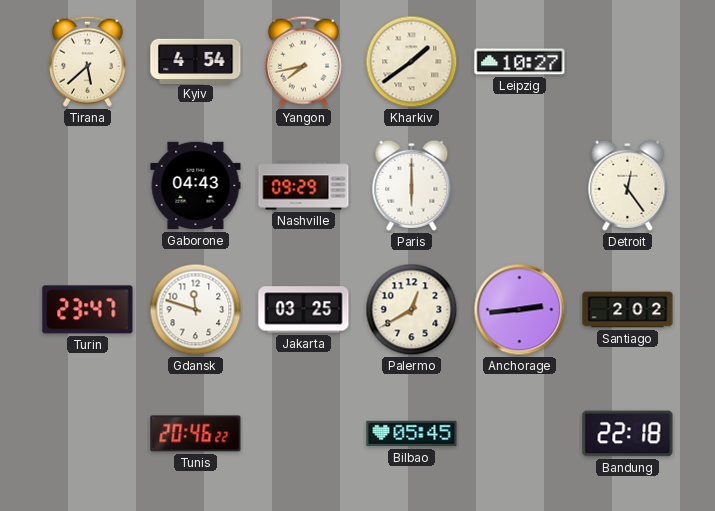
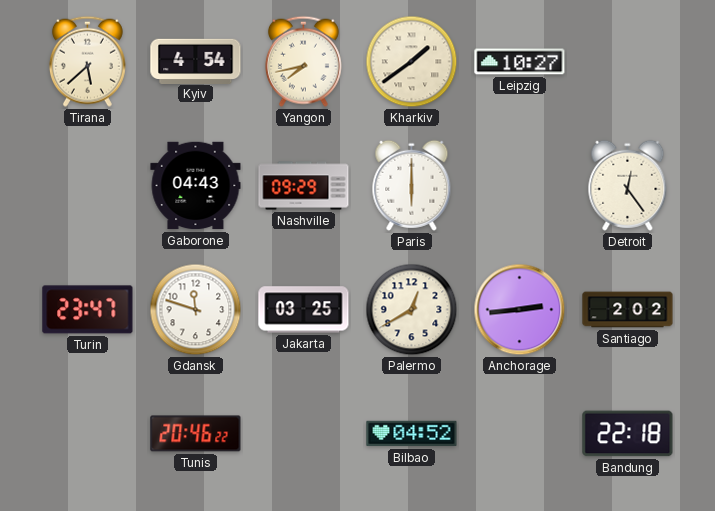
Bilbao: 05:45 -> 04:52 (412, 434)
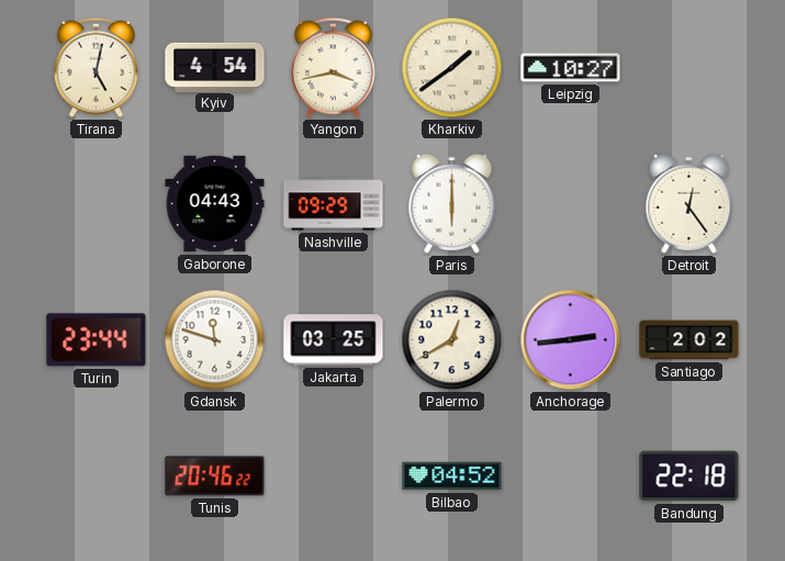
Tirana: 5:38 -> 5:02 (96, 67)
Yangon: 7:43 -> 3:43 (333, 67)
Turin: 23:47 -> 23:44 (97, 340)
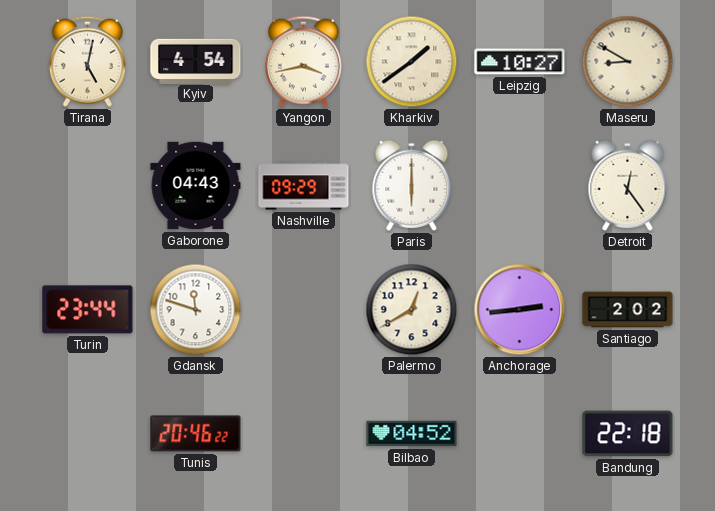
Maseru: none -> 8:50 (628, 62)
Jakarta: 03:25 -> none (334, 340)
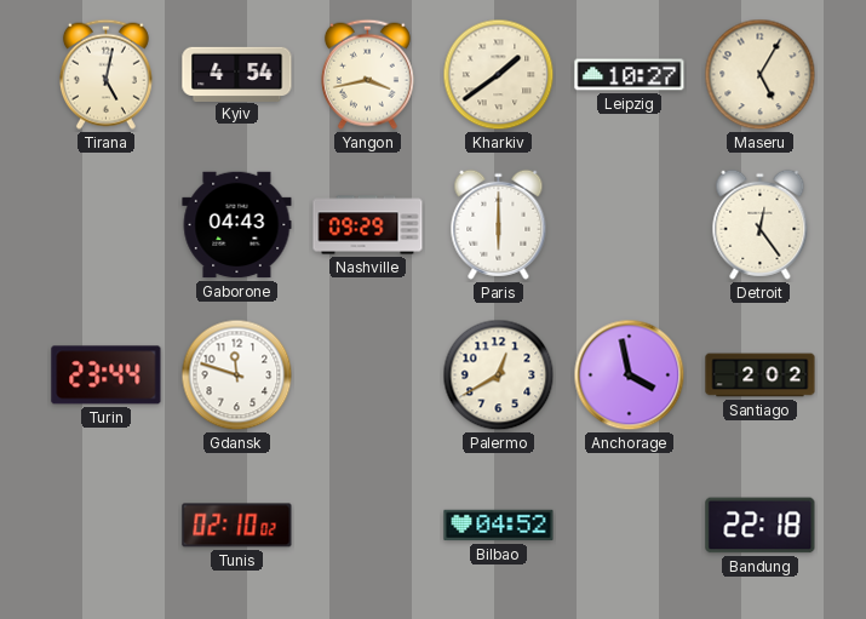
Maseru: 8:50 -> 5:05 (761, 75)
Anchorage: 2:44 -> 3:58 (630, 376)
Tunis: 20:46 -> 02:10 (237, 526)
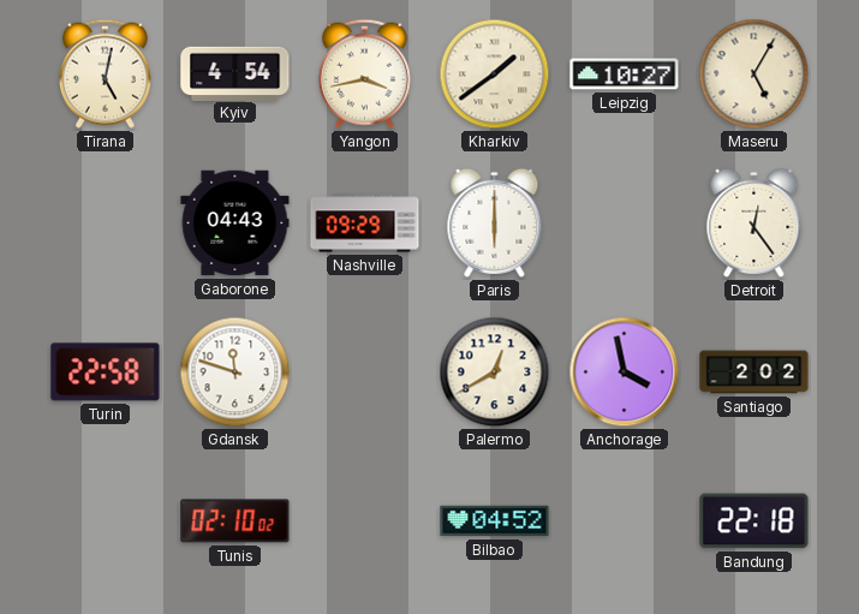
Turin: 23:44 -> 22:58 (106, 372)
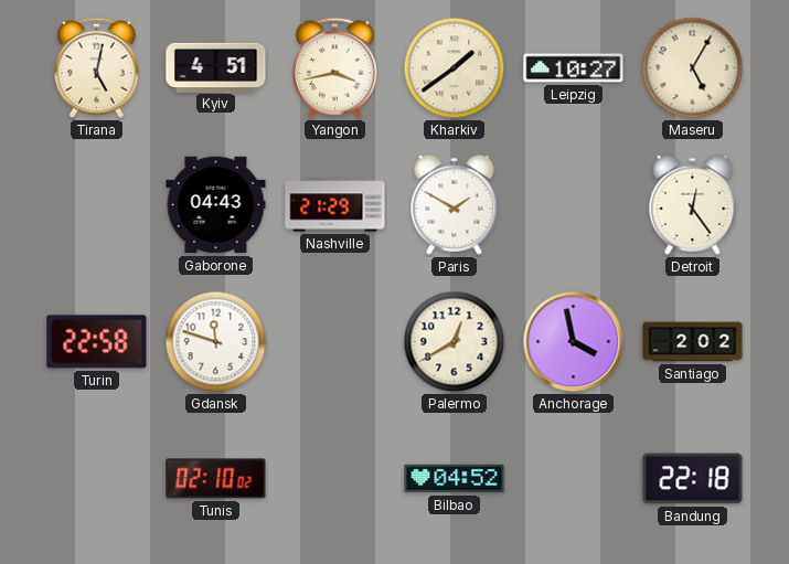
Kyiv: 4:54 -> 4:51 (216, 67)
Nashville: 09:29 -> 21:29 (335, 205)
Paris: 6:00 -> 1:50 (455, 204)
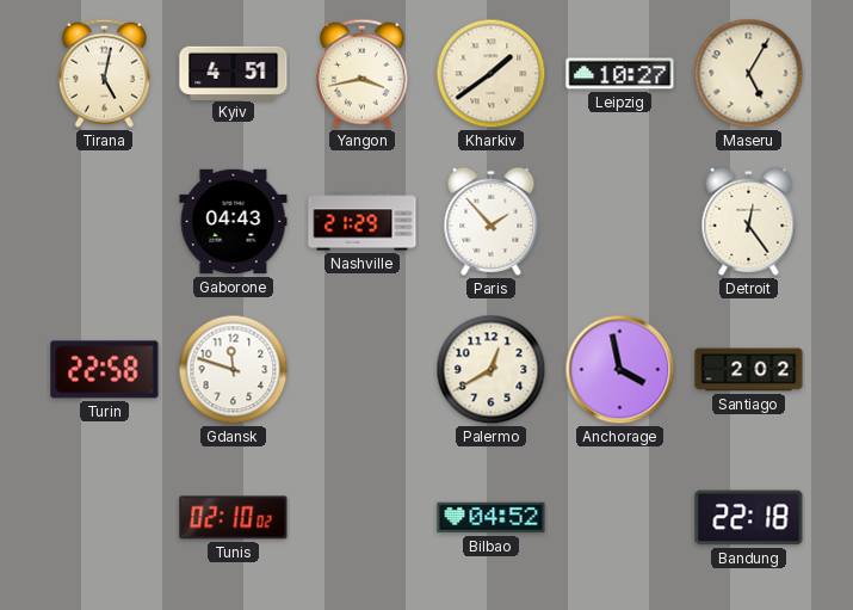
Paris: 1:50 -> 1:53 (492, 221)
